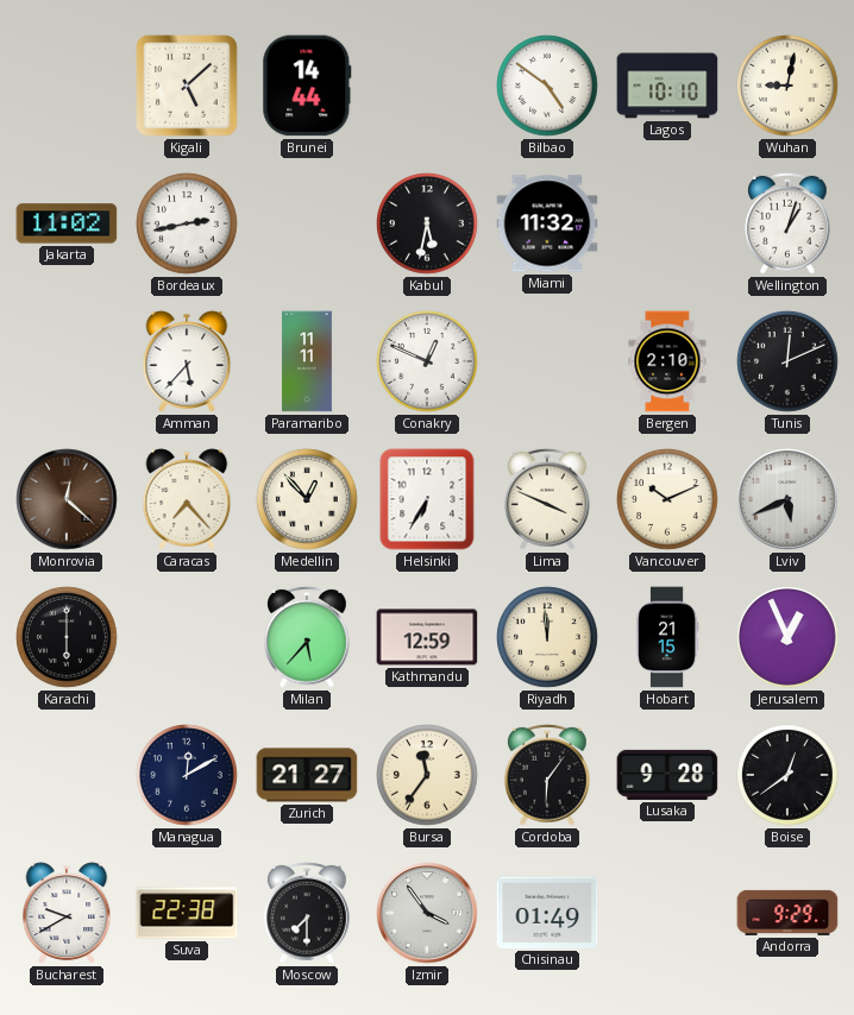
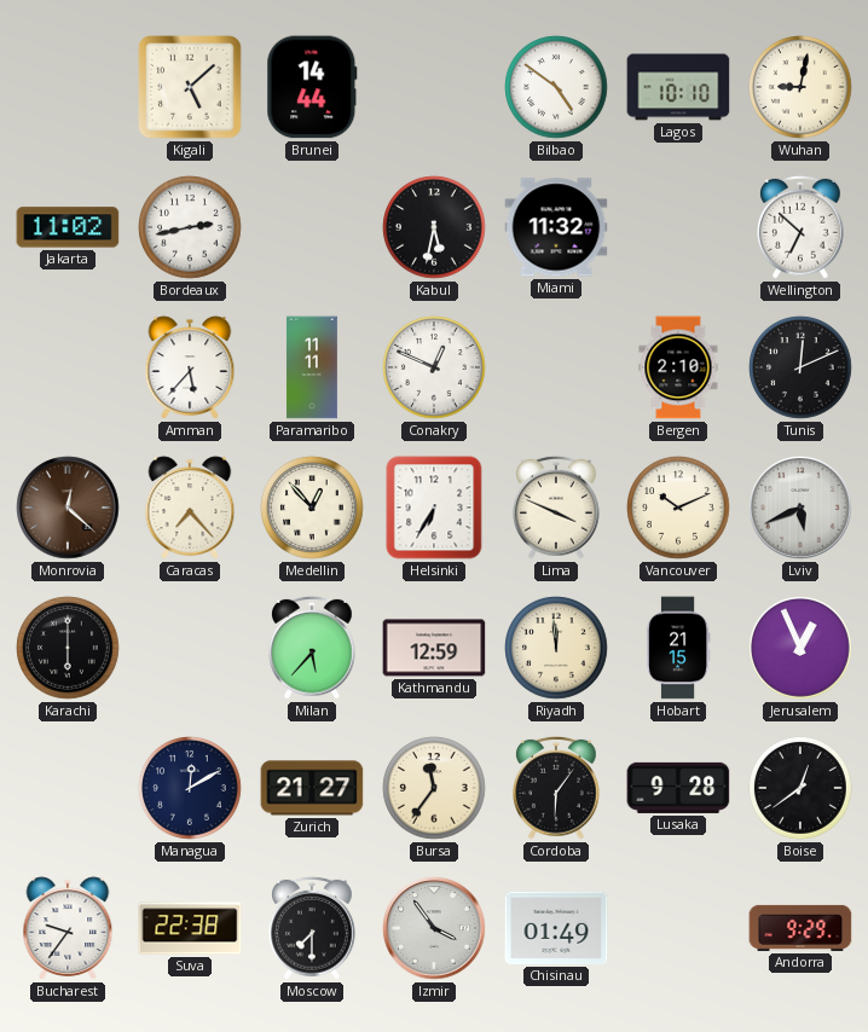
Wellington: 1:03 -> 6:52 (802, 227)
Bucharest: 9:40 -> 9:36 (68, 928)
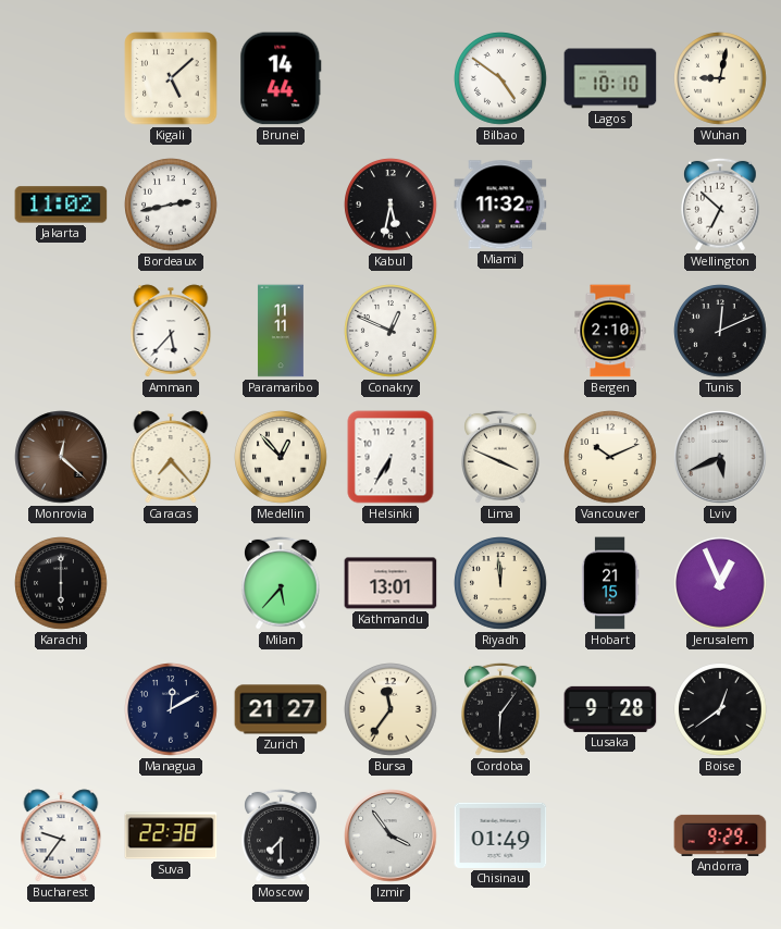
Kathmandu: 12:59 -> 13:01 (390, 583)
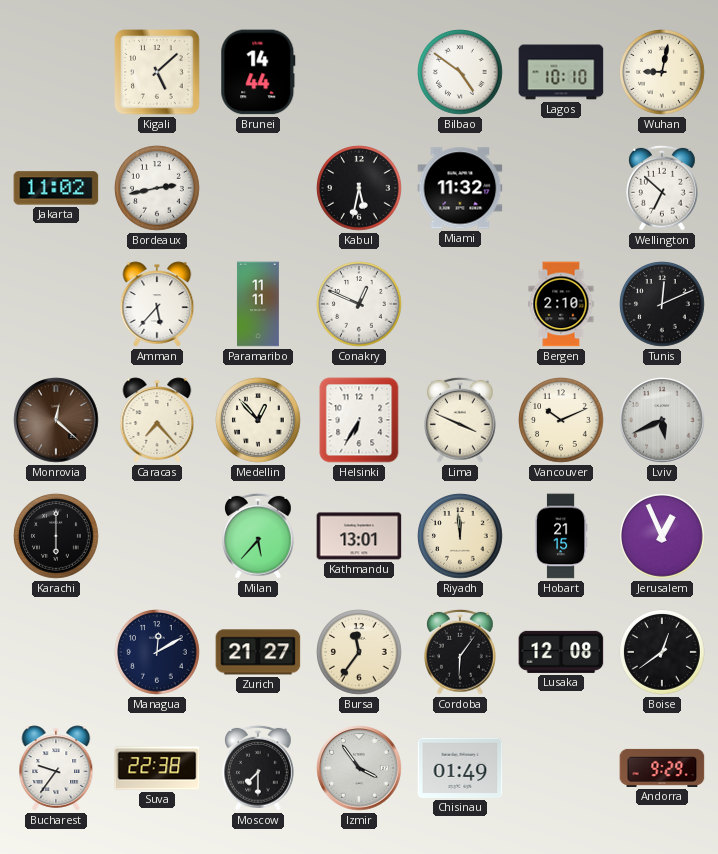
Lusaka: 9:28 -> 12:08 (561, 652)
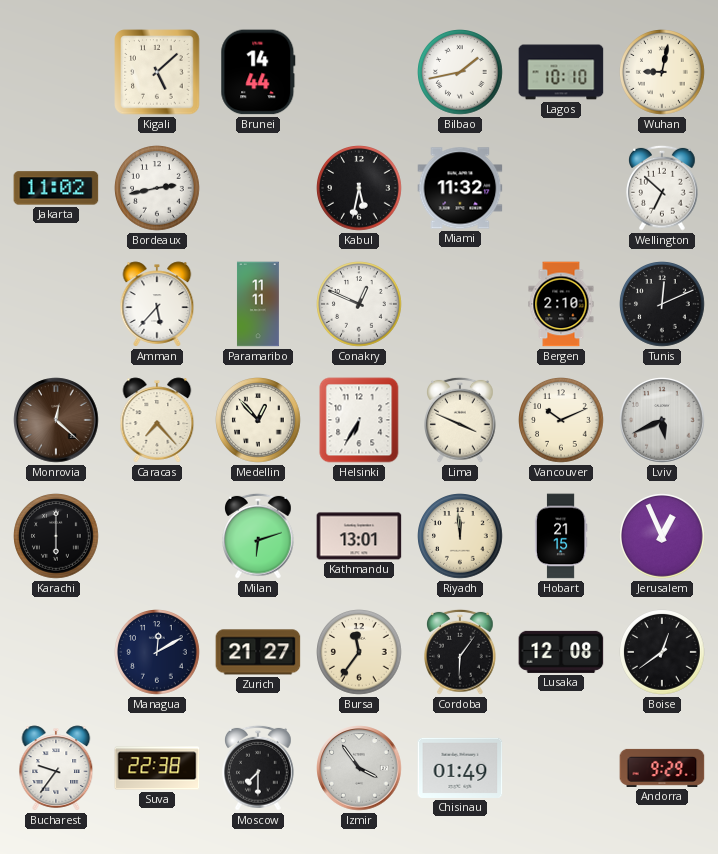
Bilbao: 4:51 -> 1:43 (460, 72)
Milan: 5:37 -> 6:12 (259, 536)
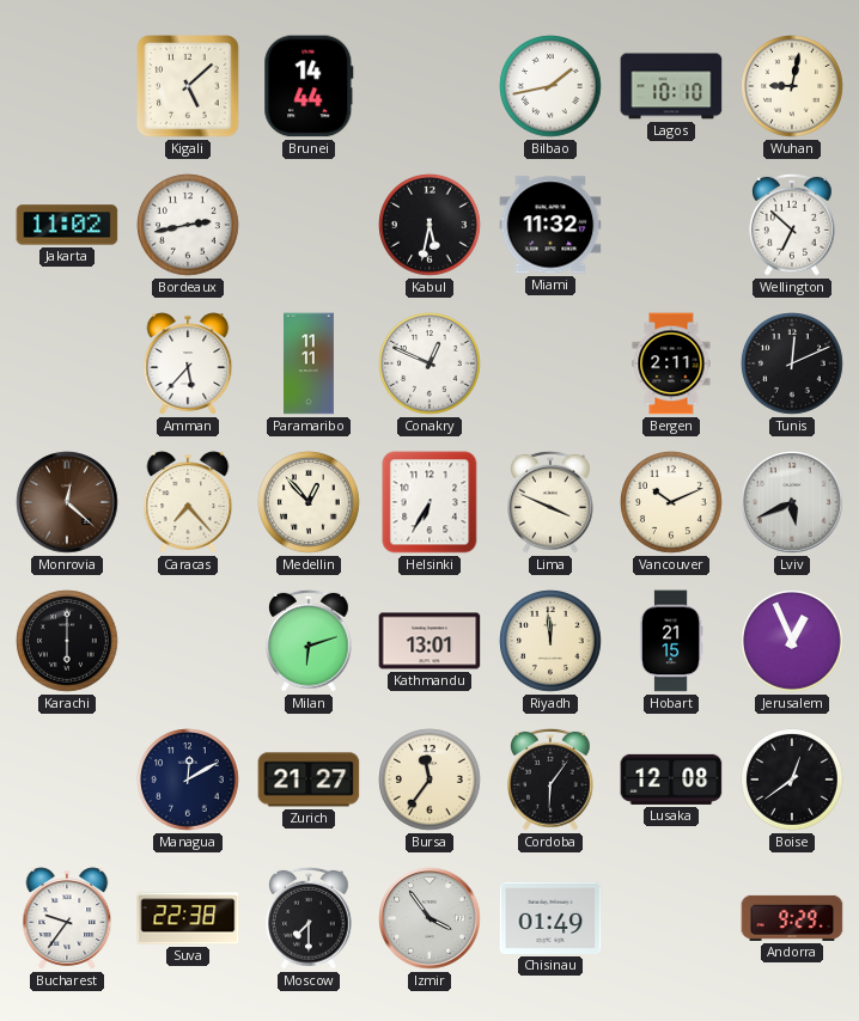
Bergen: 2:10 -> 2:11 (671, 363)
